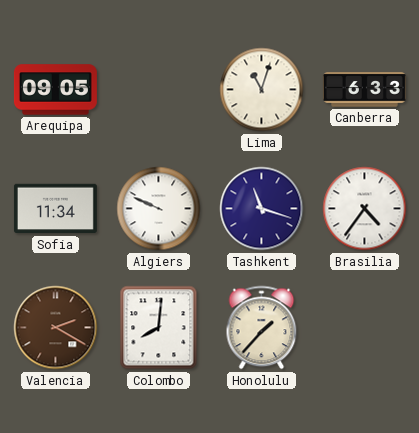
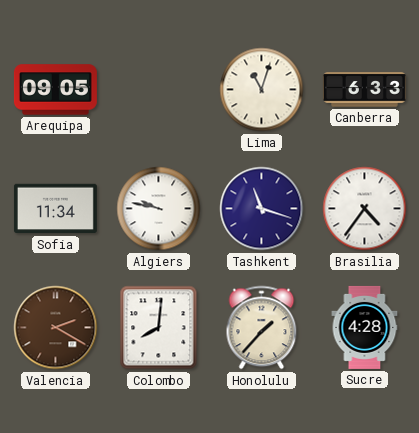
Algiers: 9:49 -> 9:47 (159, 209)
Sucre: none -> 4:28 (365, 327)
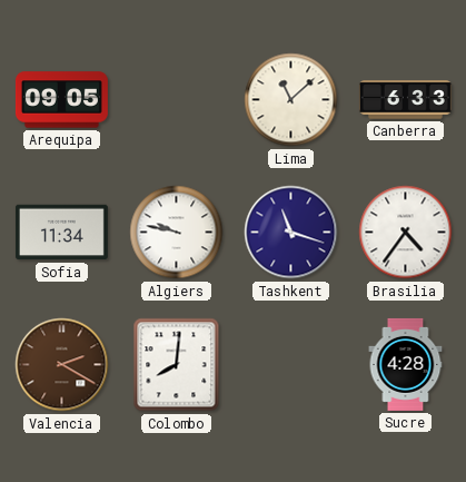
Lima: 11:03 -> 11:08 (291, 100)
Honolulu: 1:37 -> none (262, 328)
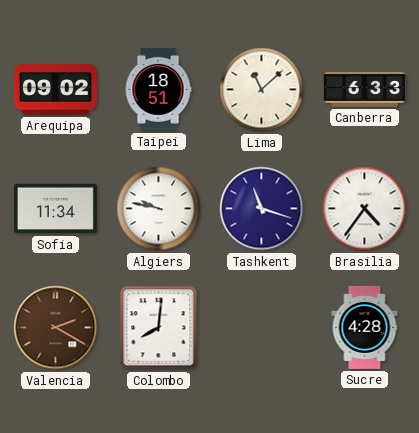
Arequipa: 09:05 -> 09:02 (55, 90)
Taipei: none -> 18:51 (158, 89)
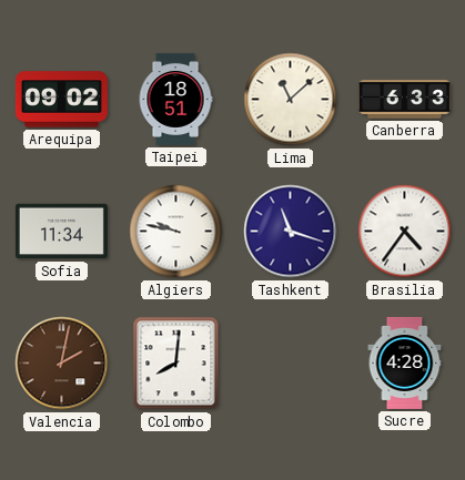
Valencia: 2:20 -> 2:02 (62, 364)
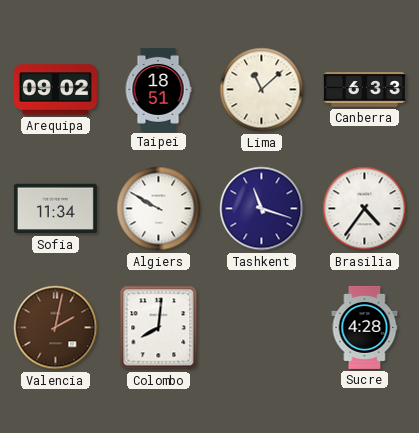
Algiers: 9:47 -> 9:50 (159, 209)
